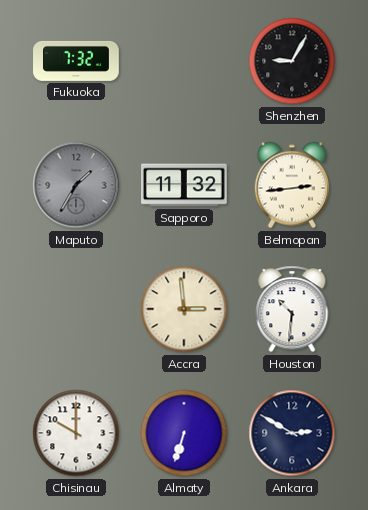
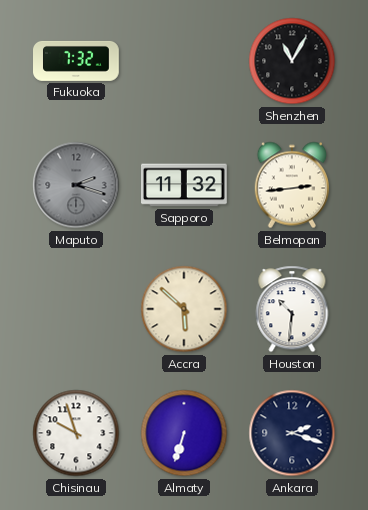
Shenzhen: 9:05 -> 11:05 (292, 61)
Maputo: 1:35 -> 2:18 (76, 185)
Accra: 2:59 -> 5:52 (184, 309)
Chisinau: 10:00 -> 9:57 (76, 433)
Ankara: 2:50 -> 2:18 (292, 433)
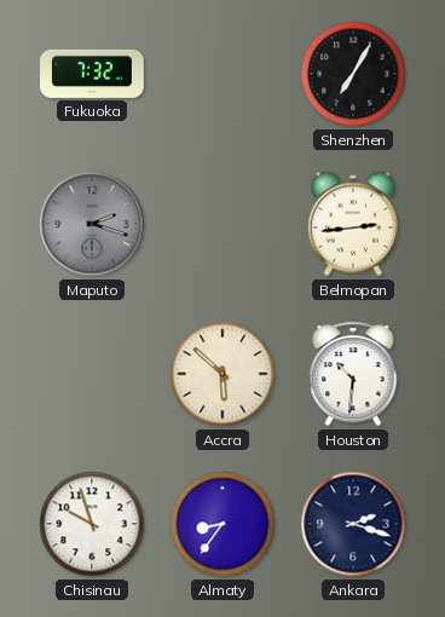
Shenzhen: 11:05 -> 7:05 (353, 74)
Sapporo: 11:32 -> none (184, 185)
Almaty: 6:33 -> 8:36 (223, 524)
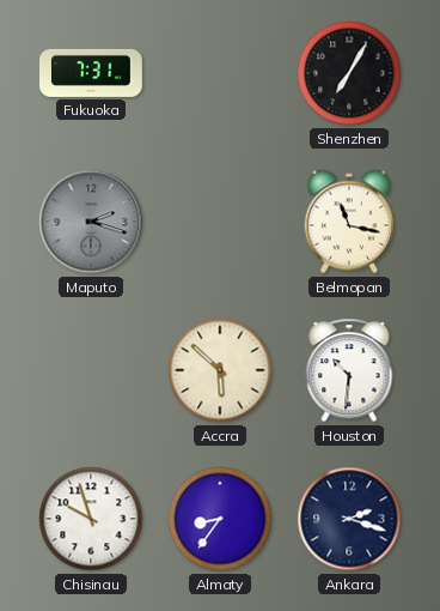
Fukuoka: 7:32 -> 7:31 (91, 73)
Belmopan: 2:44 -> 11:17 (348, 222)
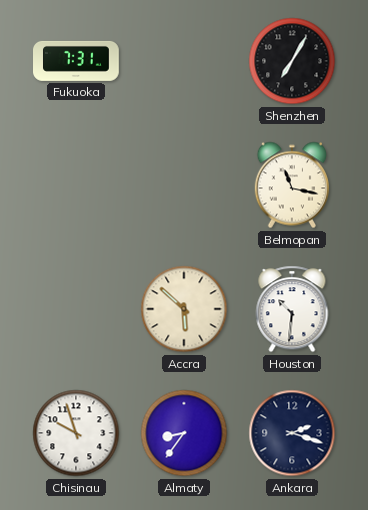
Maputo: 2:18 -> none (91, 222)
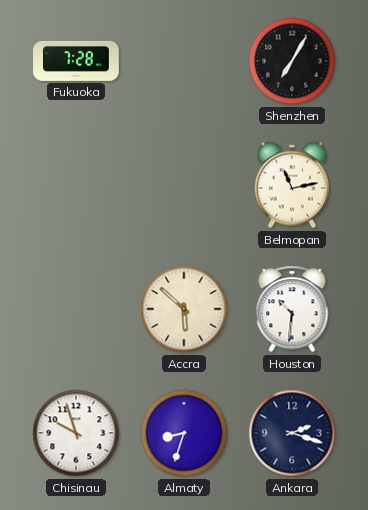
Fukuoka: 7:31 -> 7:28 (76, 61)
Belmopan: 11:17 -> 11:13 (291, 185)
Almaty: 8:36 -> 8:33 (184, 433)
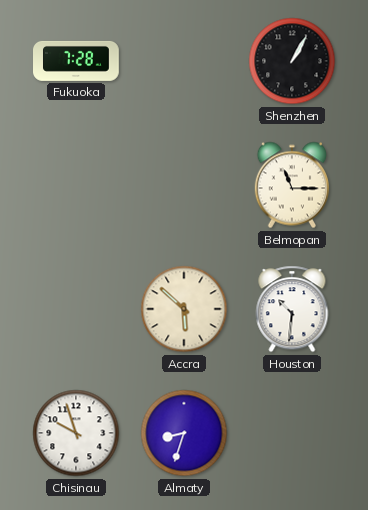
Shenzhen: 7:05 -> 1:05 (292, 61)
Belmopan: 11:13 -> 11:15 (291, 185)
Ankara: 2:18 -> none (292, 433)
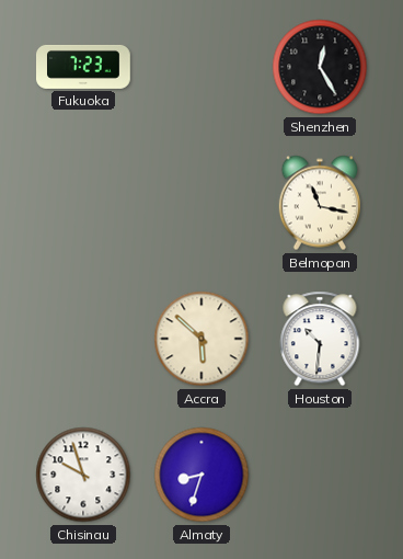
Fukuoka: 7:28 -> 7:23 (83, 67)
Shenzhen: 1:05 -> 12:25 (320, 67)
Belmopan: 11:15 -> 11:17 (319, 203)
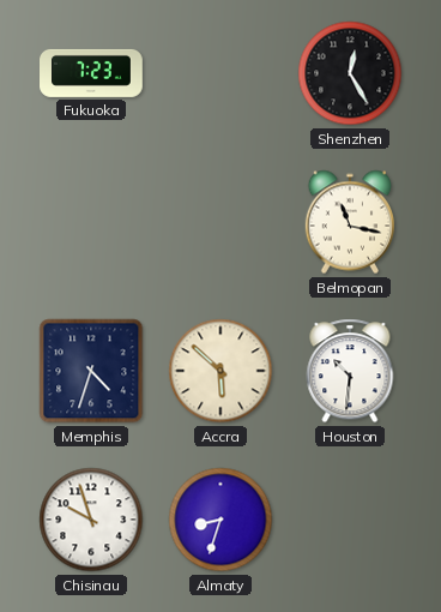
Memphis: none -> 4:33 (91, 371)
